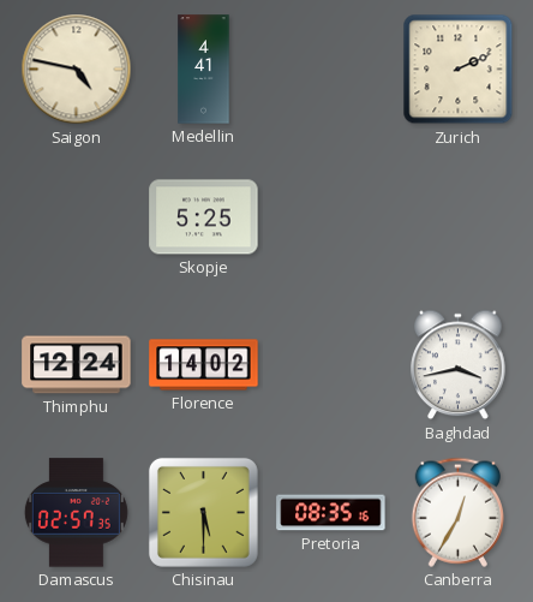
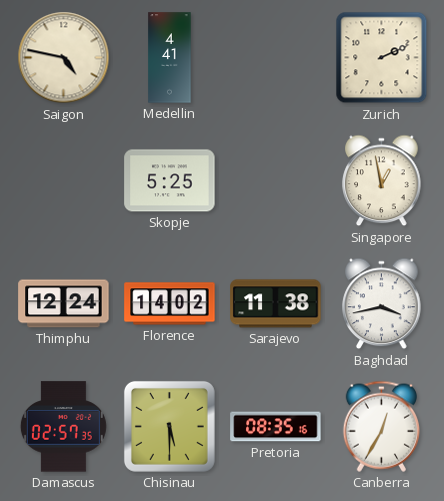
Singapore: none -> 12:58 (382, 181)
Sarajevo: none -> 11:38 (276, 304)
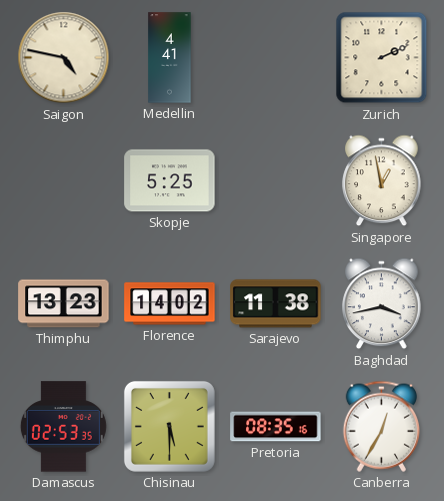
Thimphu: 12:24 -> 13:23 (64, 304)
Damascus: 02:57 -> 02:53 (63, 427)
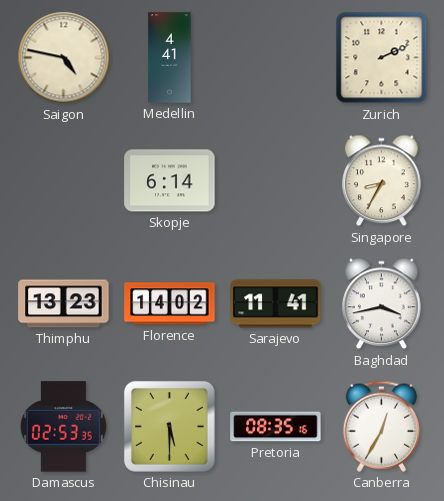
Skopje: 5:25 -> 6:14 (170, 181)
Singapore: 12:58 -> 8:35 (382, 181)
Sarajevo: 11:38 -> 11:41 (276, 304)
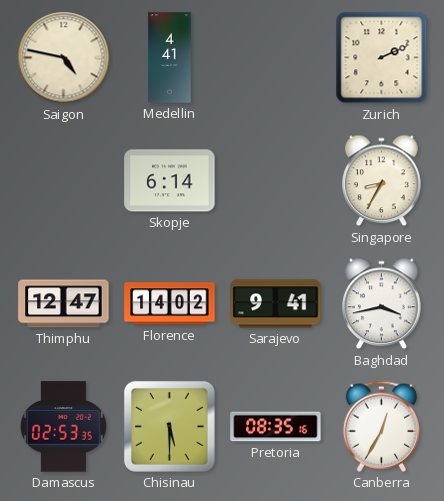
Thimphu: 13:23 -> 12:47 (64, 304)
Sarajevo: 11:41 -> 9:41 (276, 304)
